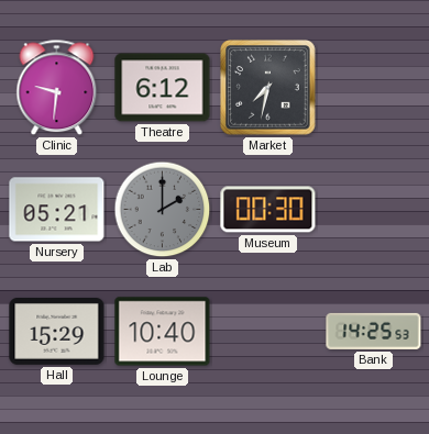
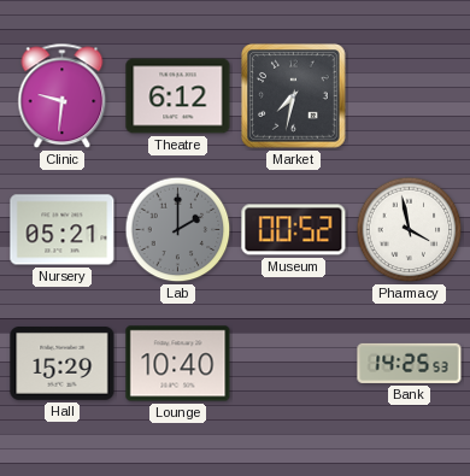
Museum: 00:30 -> 00:52 (294, 230)
Pharmacy: none -> 3:58 (410, 230)
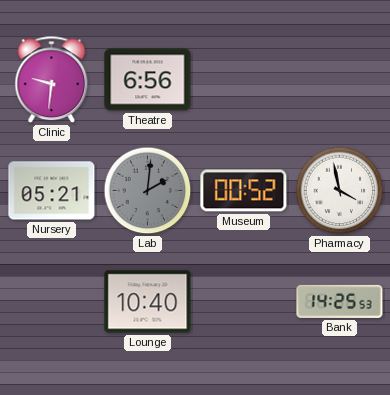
Theatre: 6:12 -> 6:56 (148, 80)
Market: 7:32 -> none (294, 96)
Lab: 2:00 -> 2:01 (148, 191)
Hall: 15:29 -> none (63, 364)
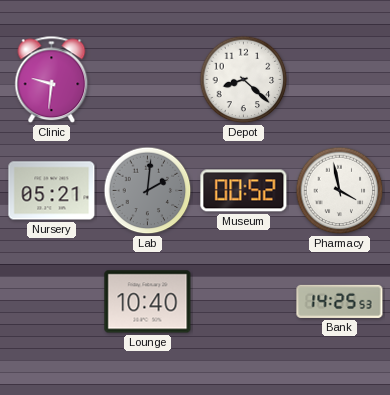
Theatre: 6:56 -> none (148, 80)
Depot: none -> 8:22 (244, 80)
